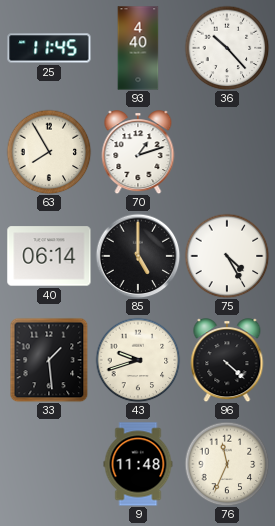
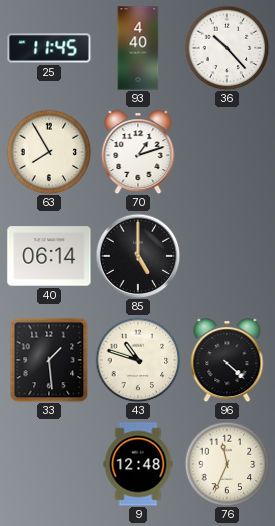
75: 4:25 -> none (227, 256)
43: 9:42 -> 10:48 (138, 360)
9: 11:48 -> 12:48 (138, 464)
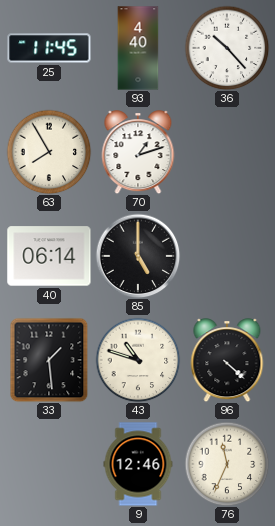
9: 12:48 -> 12:46 (138, 464)
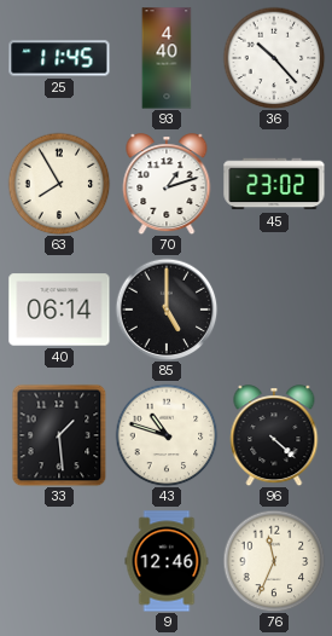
45: none -> 23:02 (274, 184)
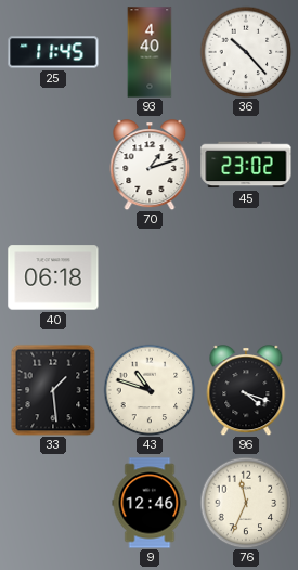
63: 7:55 -> none (59, 184)
40: 06:14 -> 06:18 (53, 277)
85: 5:00 -> none (167, 310)
96: 4:22 -> 4:18 (246, 390)
